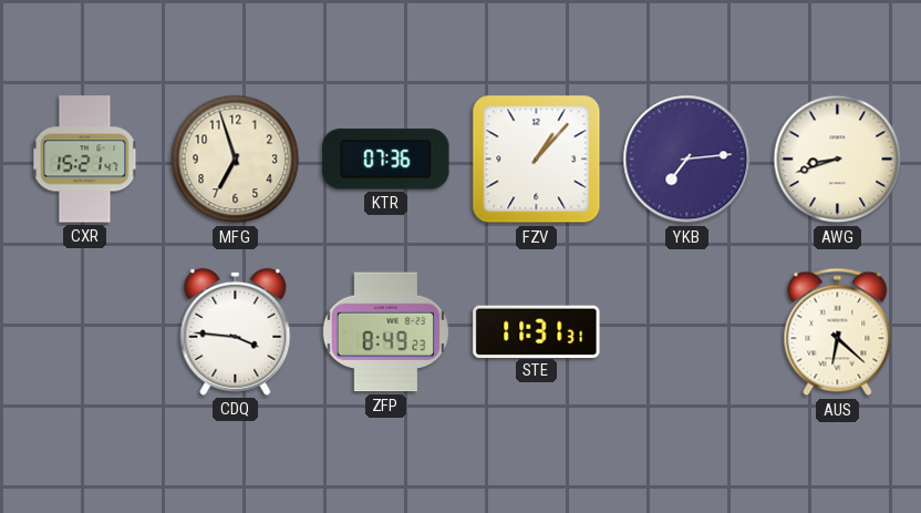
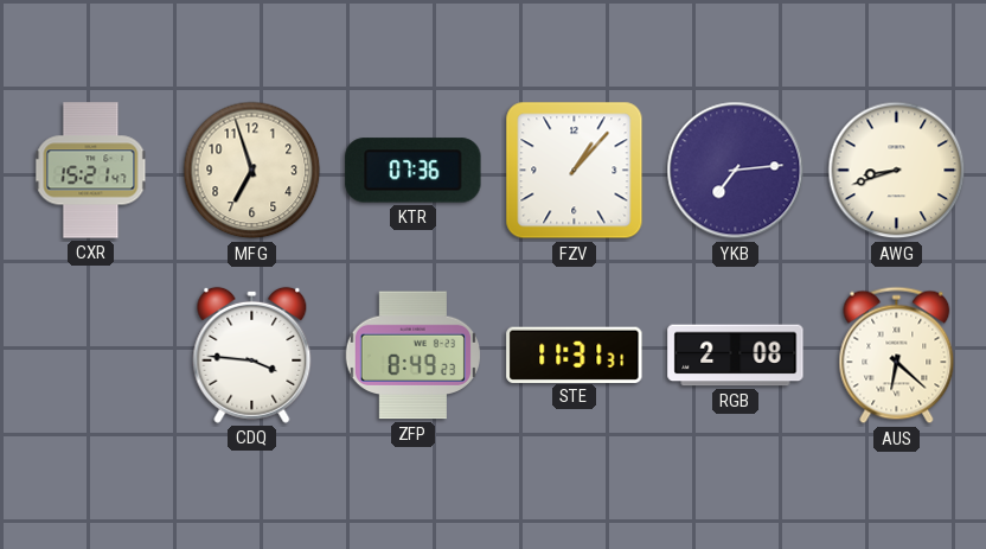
RGB: none -> 2:08 (736, 356)
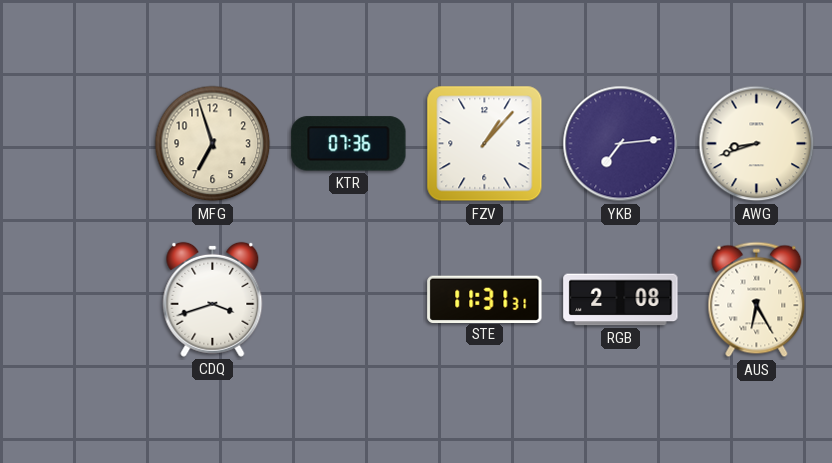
CXR: 15:21 -> none (91, 171)
CDQ: 3:46 -> 3:42 (213, 299)
ZFP: 8:49 -> none (412, 356)
AUS: 6:22 -> 6:25 (757, 300)
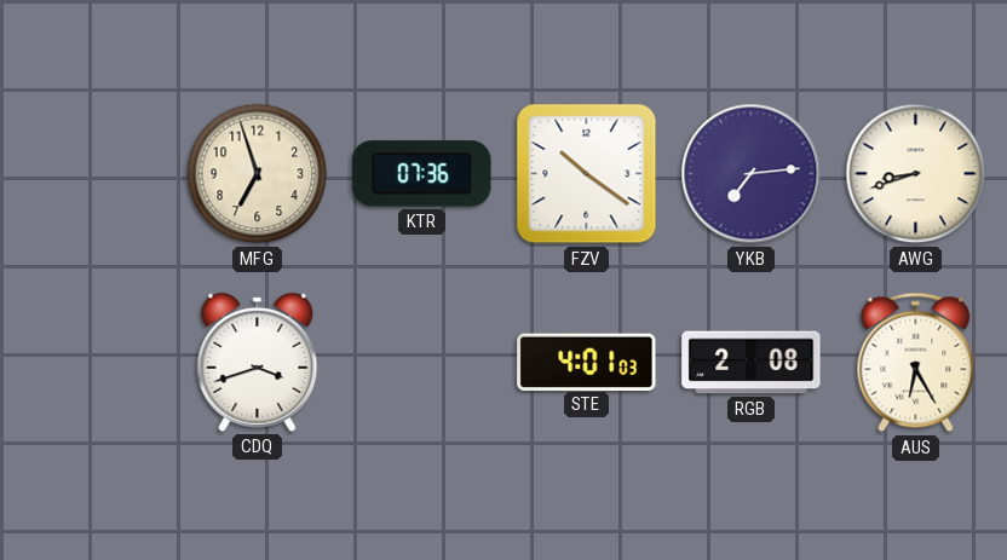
FZV: 1:07 -> 10:21 (587, 174)
STE: 11:31 -> 4:01 (587, 362)
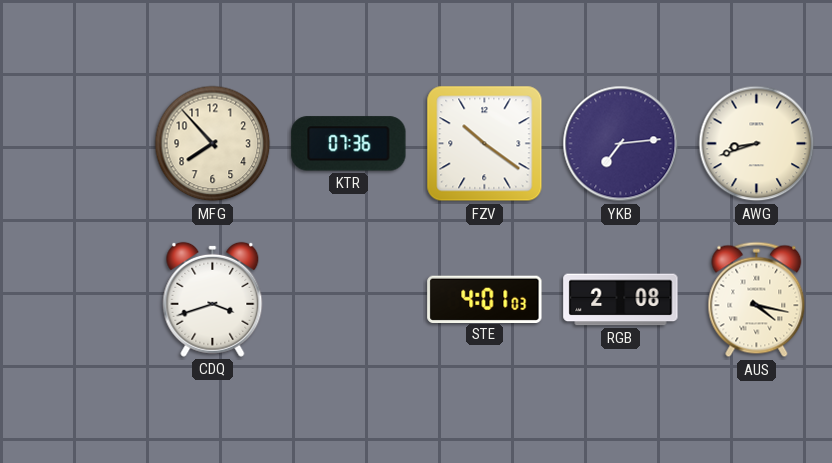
MFG: 6:57 -> 7:53 (213, 144)
AUS: 6:25 -> 4:17 (757, 300)
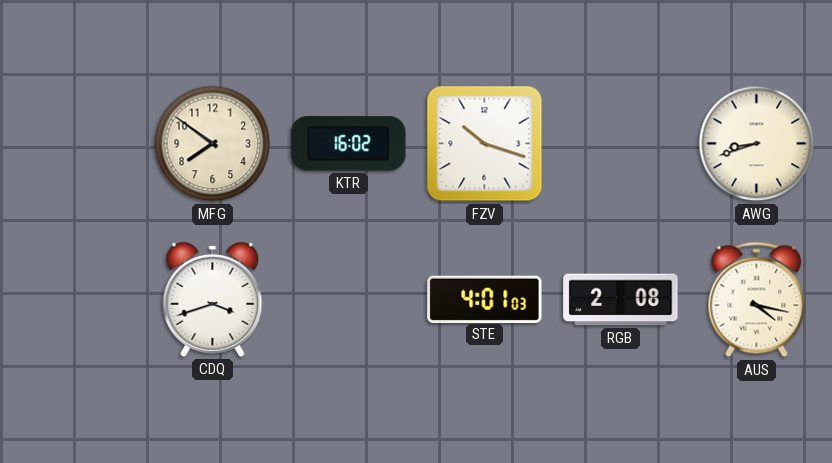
MFG: 7:53 -> 7:51 (213, 144)
KTR: 07:36 -> 16:02 (349, 144)
FZV: 10:21 -> 10:18 (485, 144)
YKB: 7:14 -> none (621, 144)
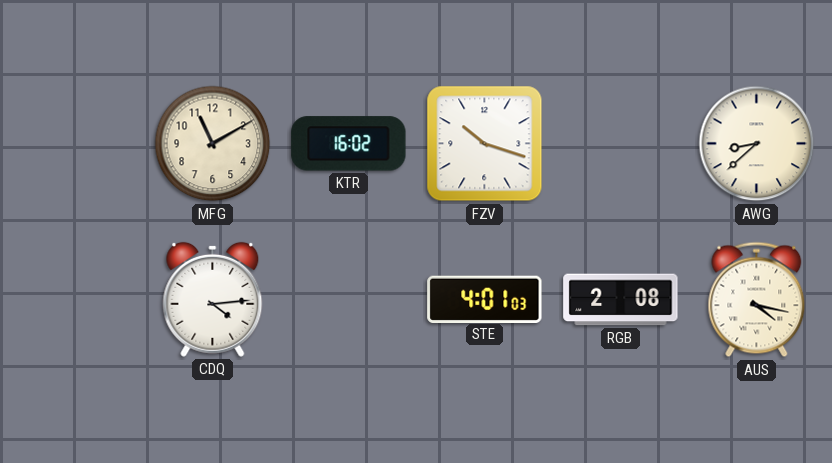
MFG: 7:51 -> 11:10 (213, 144)
AWG: 8:42 -> 8:38 (757, 144)
CDQ: 3:42 -> 4:14 (213, 299)
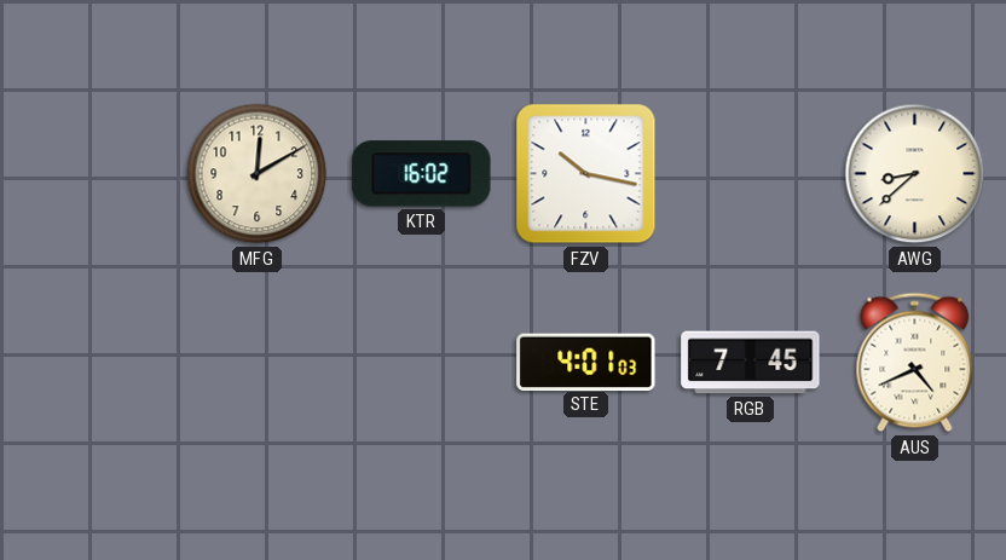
MFG: 11:10 -> 12:10 (258, 174)
FZV: 10:18 -> 10:17 (586, 174)
CDQ: 4:14 -> none (213, 299)
RGB: 2:08 -> 7:45 (751, 363)
AUS: 4:17 -> 4:41 (915, 363)
